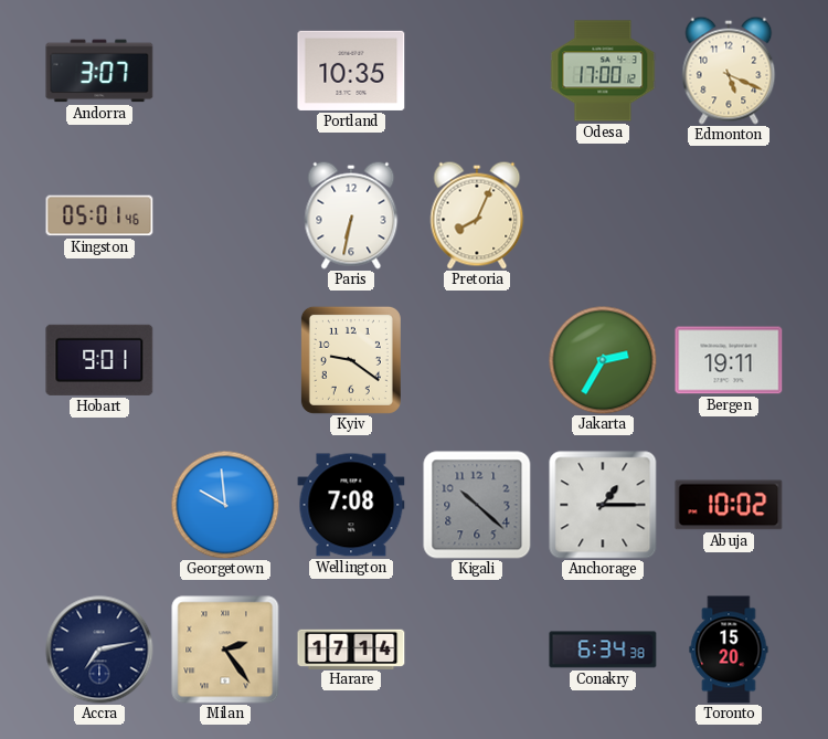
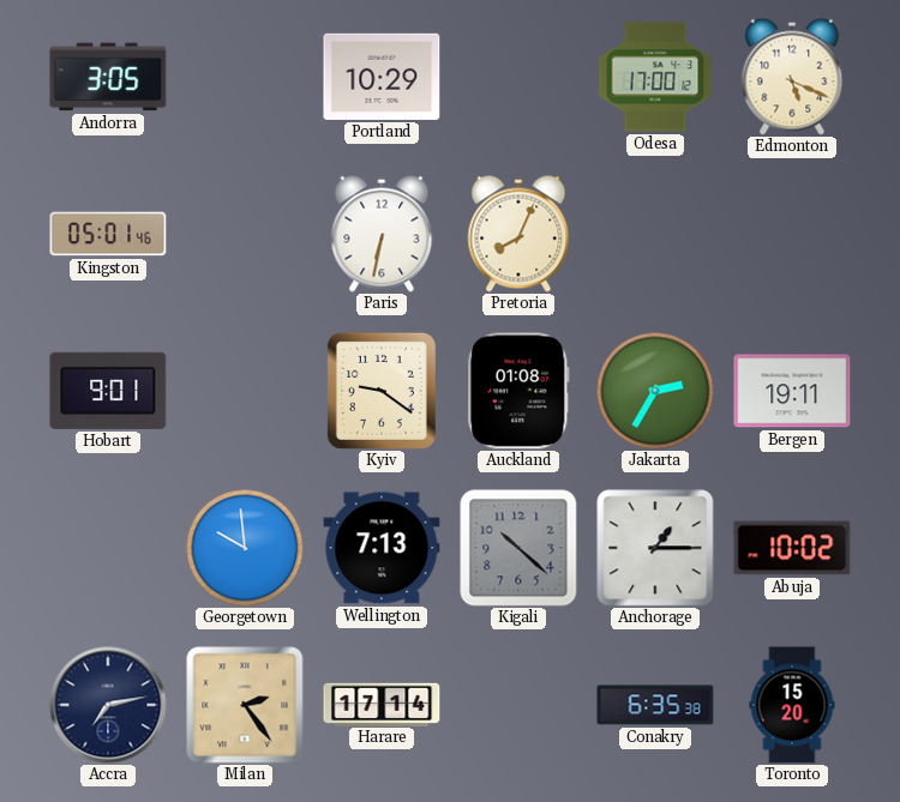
Andorra: 3:07 -> 3:05 (108, 77)
Portland: 10:35 -> 10:29 (382, 77)
Auckland: none -> 01:08 (518, 391)
Wellington: 7:08 -> 7:13 (382, 548)
Conakry: 6:34 -> 6:35 (655, 705)
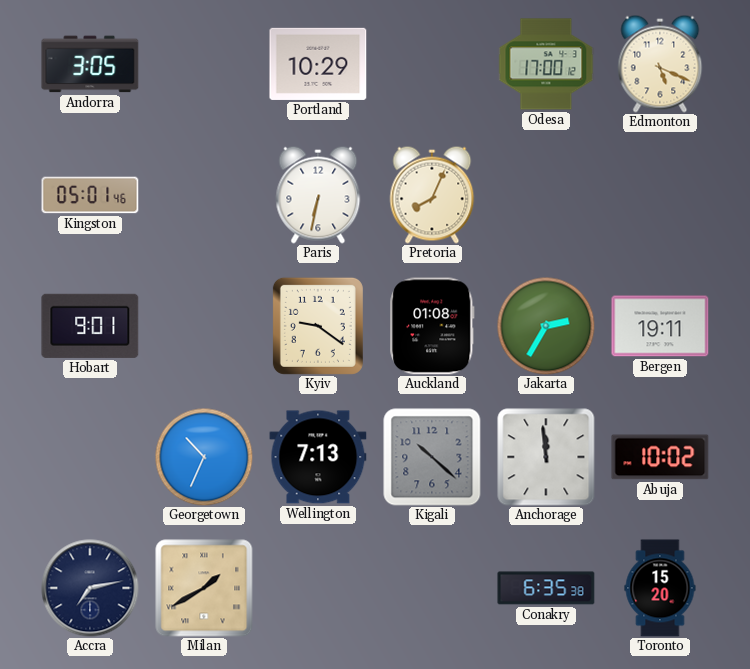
Georgetown: 9:59 -> 10:34 (204, 457)
Anchorage: 1:15 -> 11:59 (546, 457)
Milan: 2:24 -> 1:40 (204, 588)
Harare: 17:14 -> none (382, 704)
